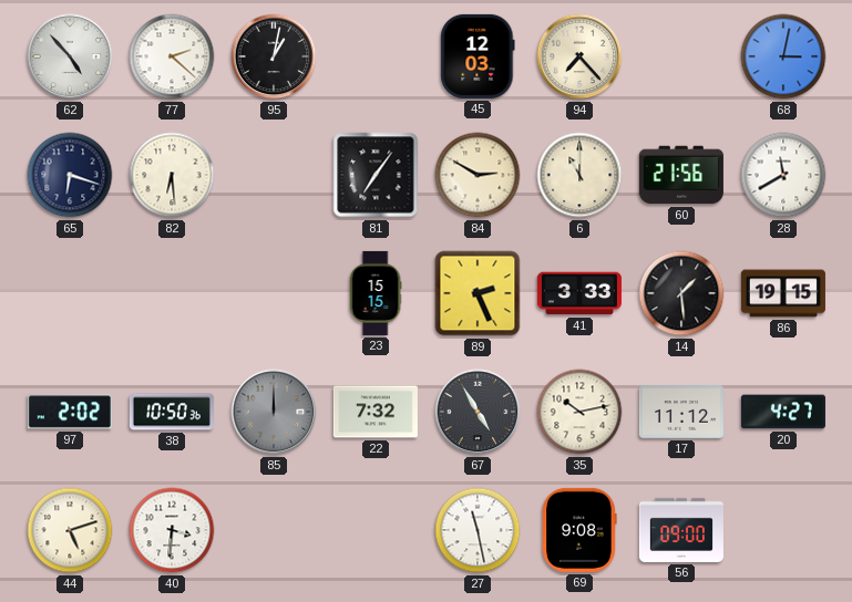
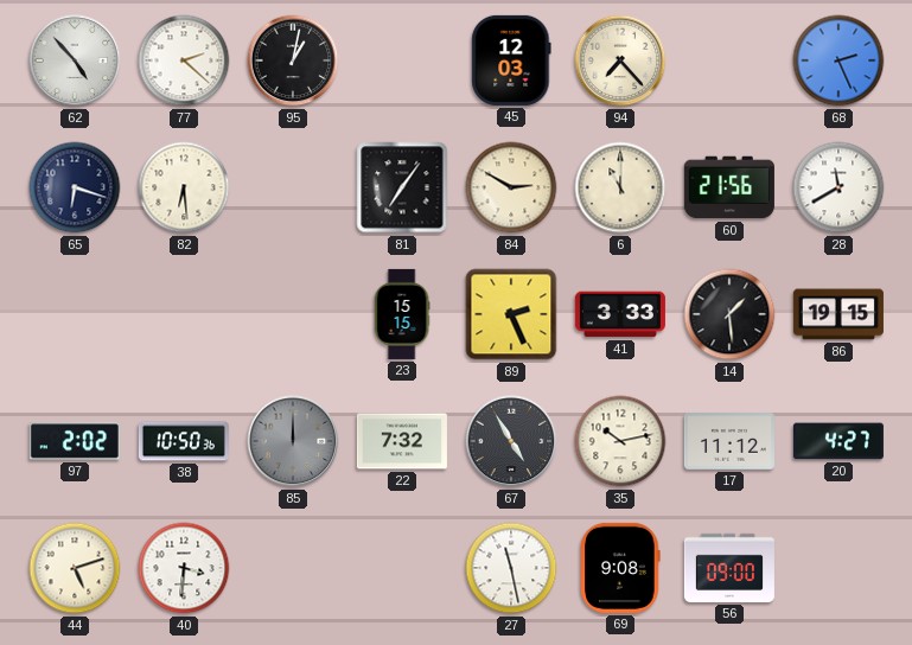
68: 3:02 -> 2:26 (838, 60)
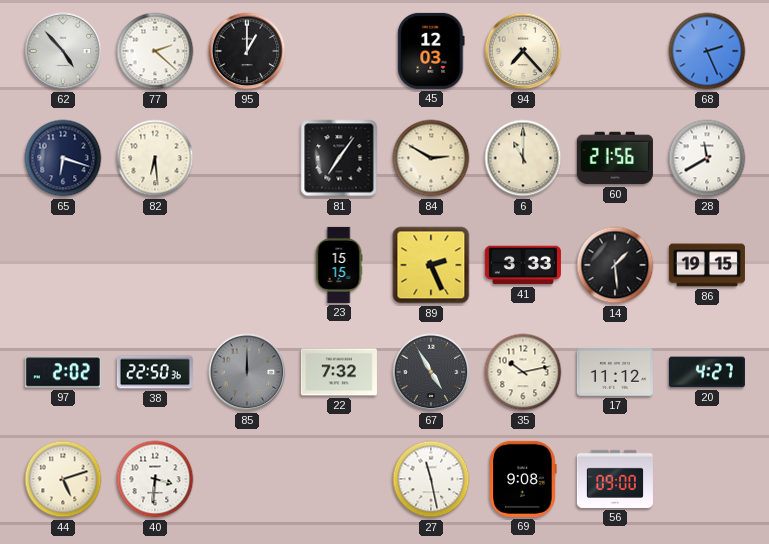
95: 1:02 -> 1:00 (247, 51)
38: 10:50 -> 22:50 (155, 372)
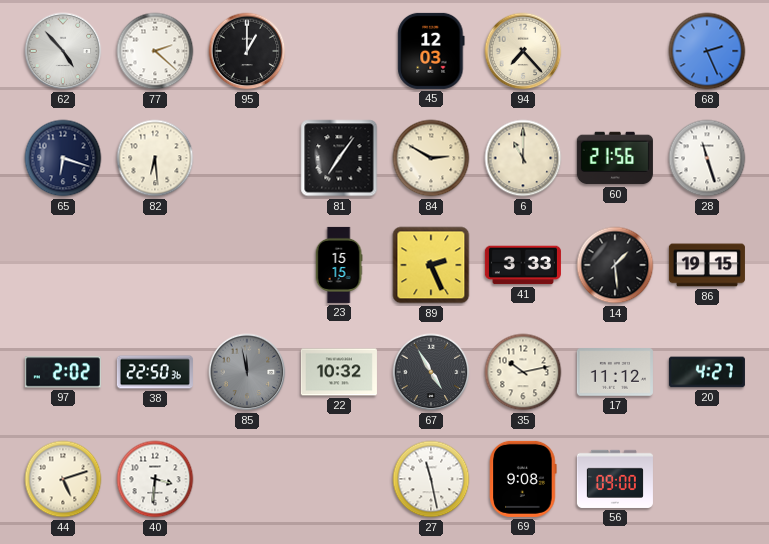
28: 11:40 -> 11:27 (707, 158)
85: 12:00 -> 11:58 (247, 372)
22: 7:32 -> 10:32 (339, 372)
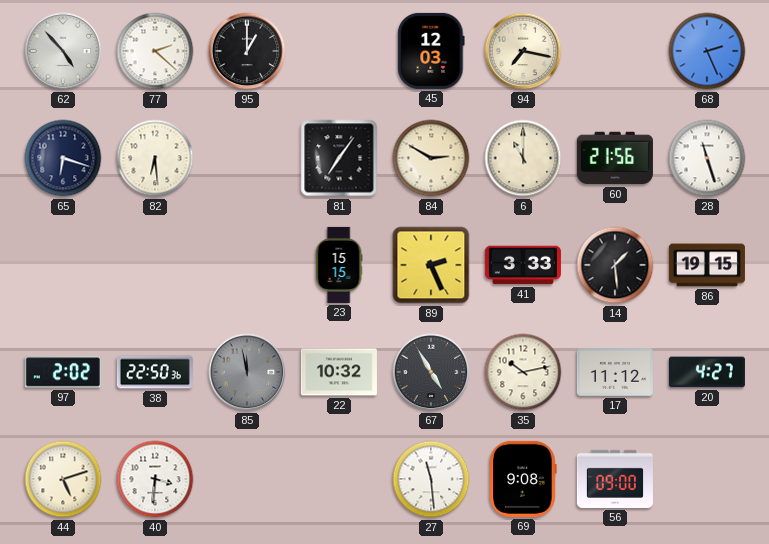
94: 7:23 -> 7:17 (523, 51)
27: 11:28 -> 11:29 (431, 479)
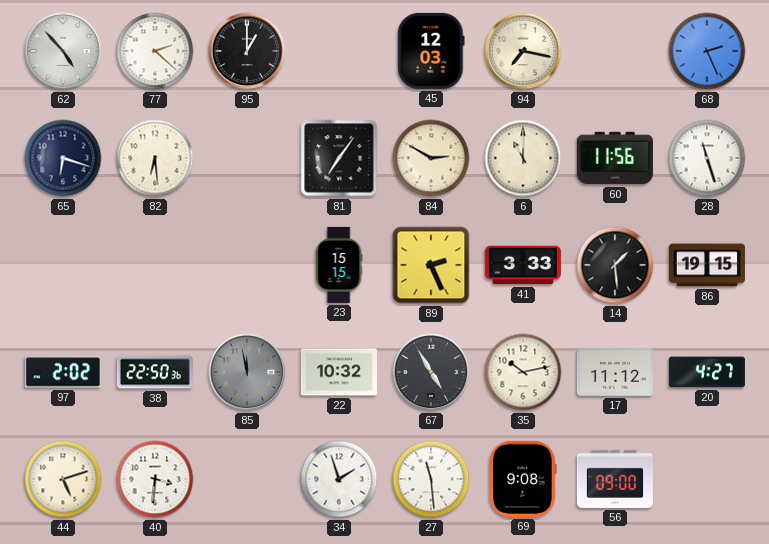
60: 21:56 -> 11:56 (615, 158)
34: none -> 1:57 (339, 479)
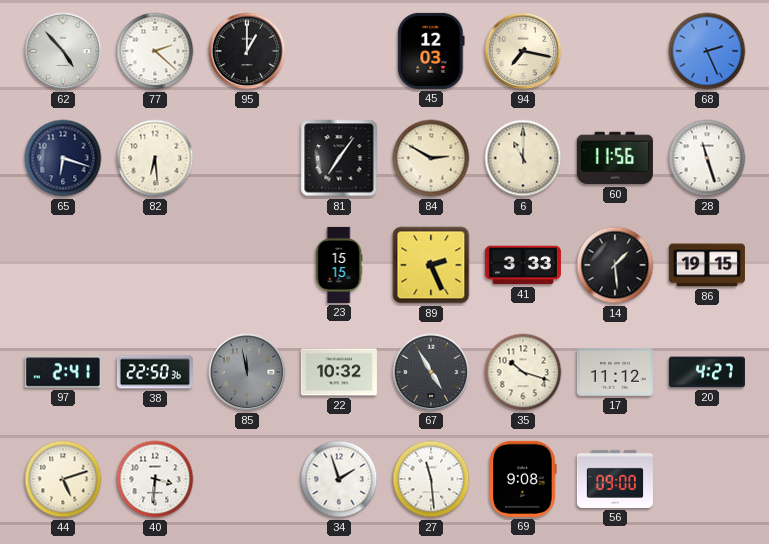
97: 2:02 -> 2:41 (63, 372)
35: 10:13 -> 10:18 (523, 372)
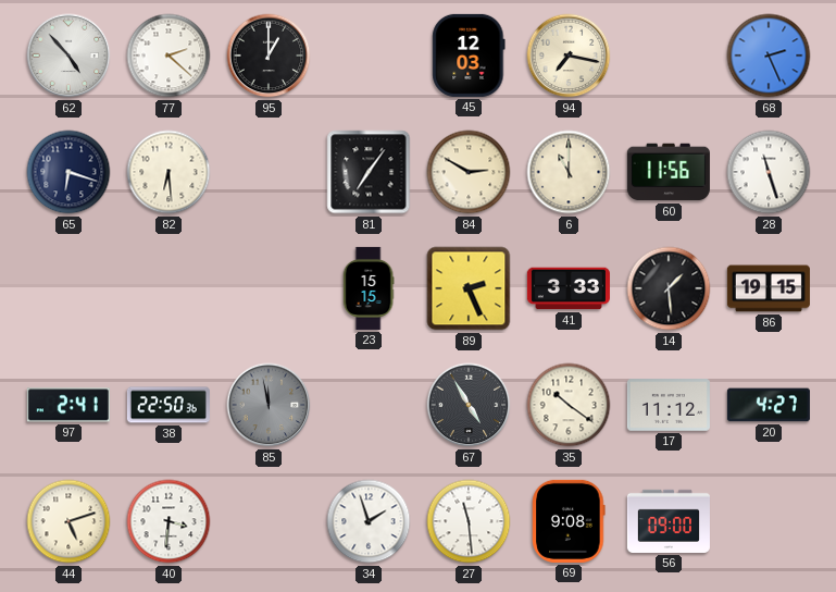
22: 10:32 -> none (339, 372)
35: 10:18 -> 10:21 (569, 405)
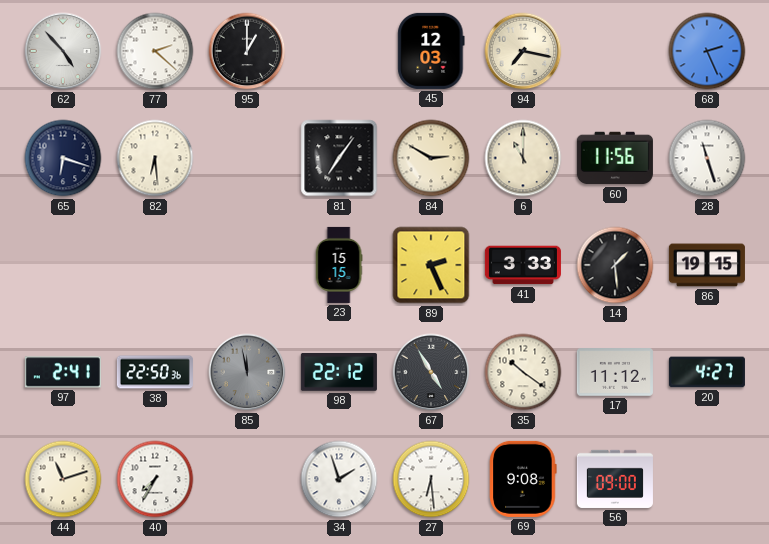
98: none -> 22:12 (339, 373)
44: 5:12 -> 11:12 (63, 479)
40: 3:31 -> 7:35 (155, 479)
27: 11:29 -> 6:29 (431, 479)
